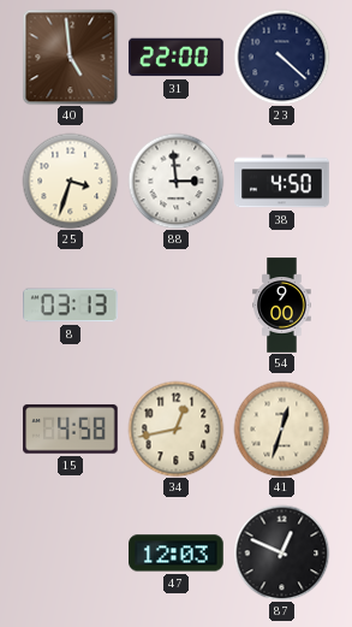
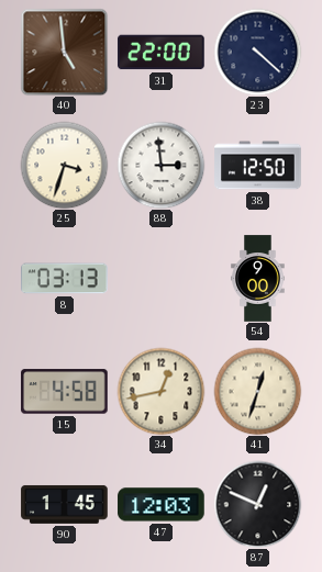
38: 4:50 -> 12:50 (258, 166)
90: none -> 1:45 (65, 504)
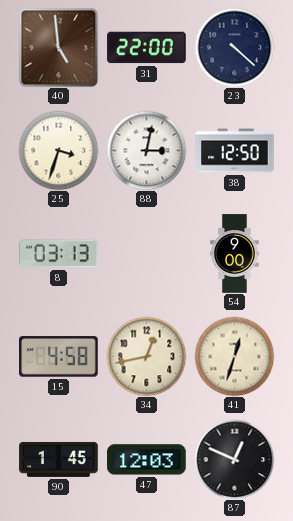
88: 2:59 -> 3:02 (146, 150)
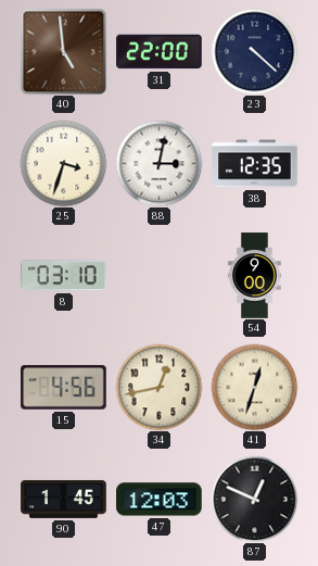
38: 12:50 -> 12:35 (255, 164)
8: 03:13 -> 03:10 (64, 276)
15: 4:58 -> 4:56 (64, 388)
